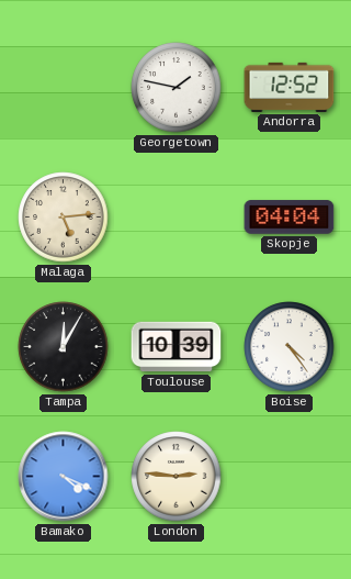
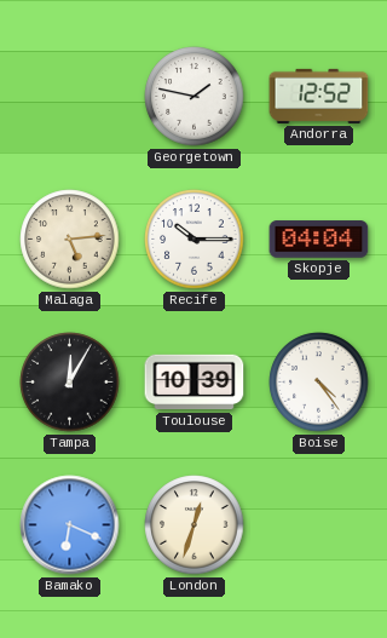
Recife: none -> 10:15 (195, 240)
Bamako: 4:19 -> 6:19 (70, 525)
London: 2:46 -> 12:33 (195, 525)
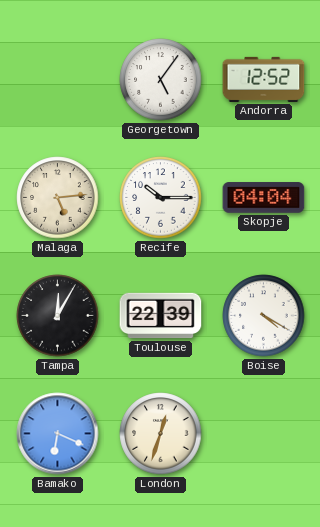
Georgetown: 1:47 -> 5:06 (161, 80)
Toulouse: 10:39 -> 22:39 (161, 316)
Boise: 4:24 -> 4:20 (264, 316)
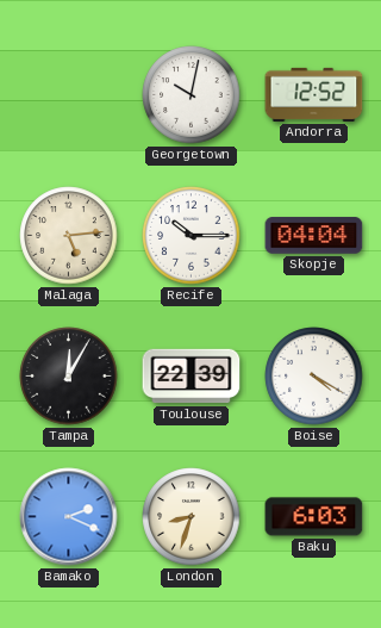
Georgetown: 5:06 -> 10:02 (192, 95)
Bamako: 6:19 -> 2:19 (69, 517)
London: 12:33 -> 8:33 (192, 517)
Baku: none -> 6:03 (314, 517)
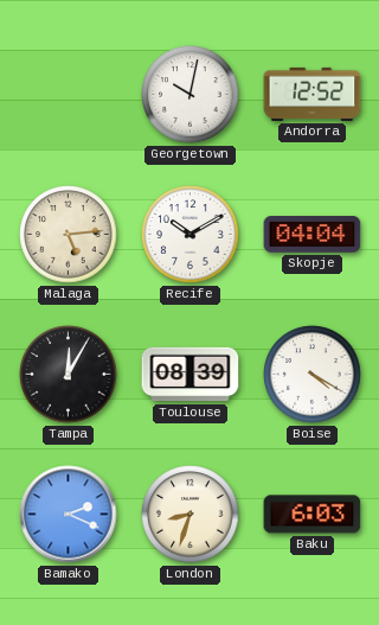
Recife: 10:15 -> 10:10 (191, 235)
Toulouse: 22:39 -> 08:39 (191, 375)
